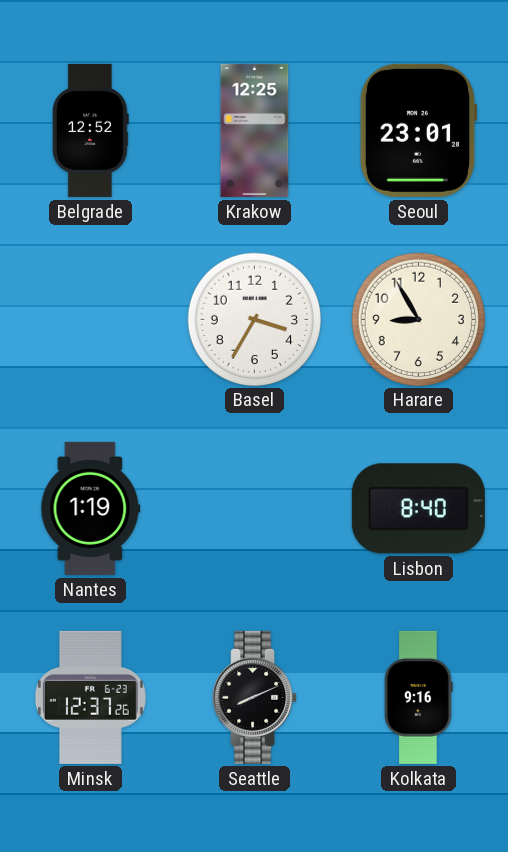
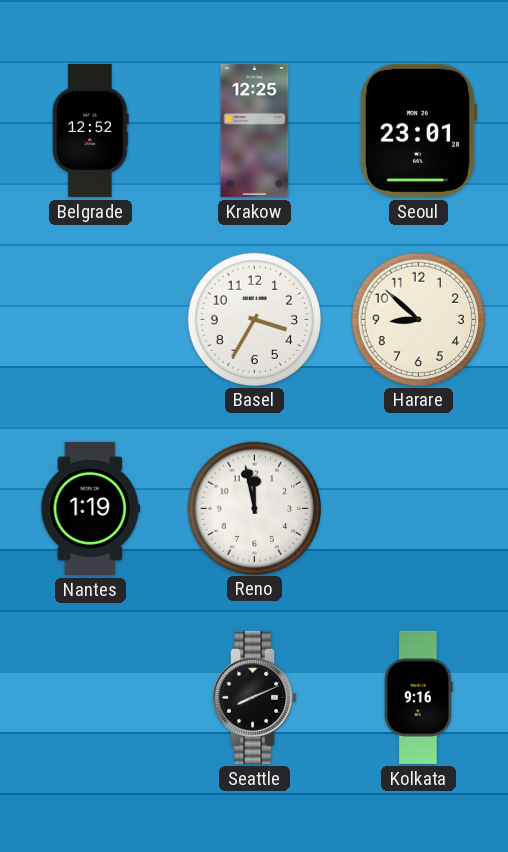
Harare: 8:55 -> 8:52 (418, 319)
Reno: none -> 11:58 (254, 508)
Lisbon: 8:40 -> none (418, 509)
Minsk: 12:37 -> none (90, 697)
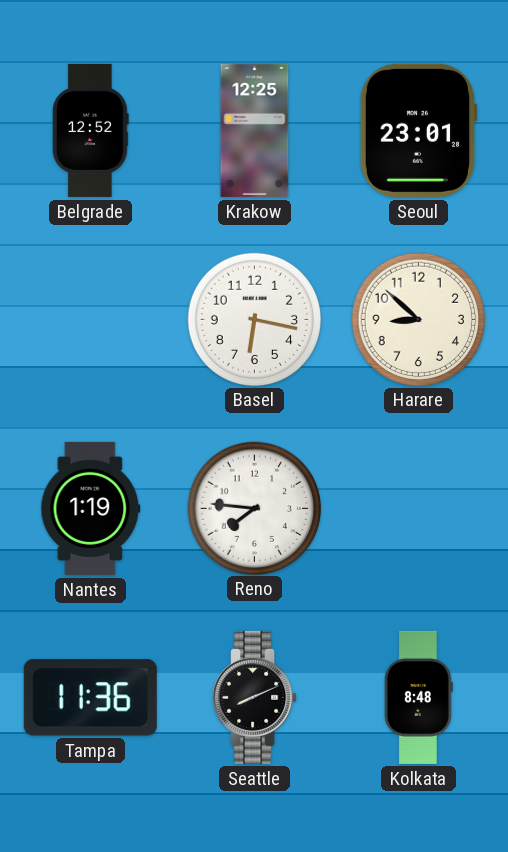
Basel: 3:35 -> 6:17 (254, 319)
Reno: 11:58 -> 7:46 (254, 508)
Tampa: none -> 11:36 (90, 698)
Kolkata: 9:16 -> 8:48 (418, 697)
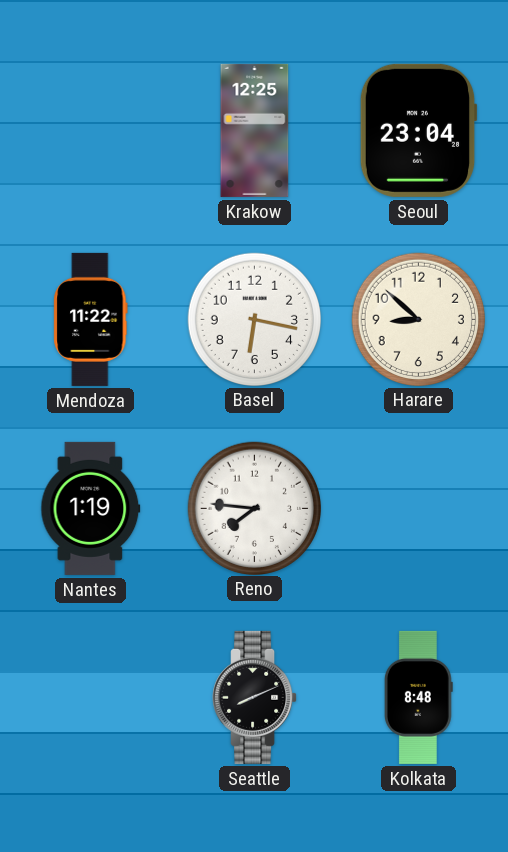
Belgrade: 12:52 -> none (90, 130)
Seoul: 23:01 -> 23:04 (418, 130)
Mendoza: none -> 11:22 (91, 319)
Tampa: 11:36 -> none (90, 698)
